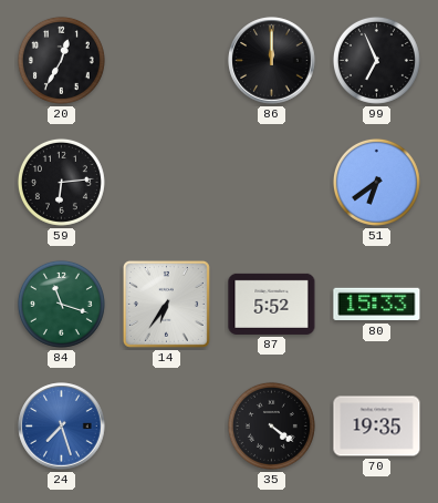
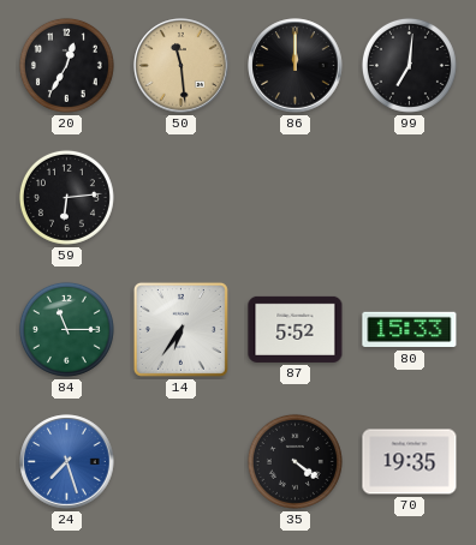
50: none -> 11:29 (182, 66)
99: 6:56 -> 7:01 (409, 65)
51: 6:39 -> none (376, 182)
84: 11:18 -> 11:15 (66, 329)
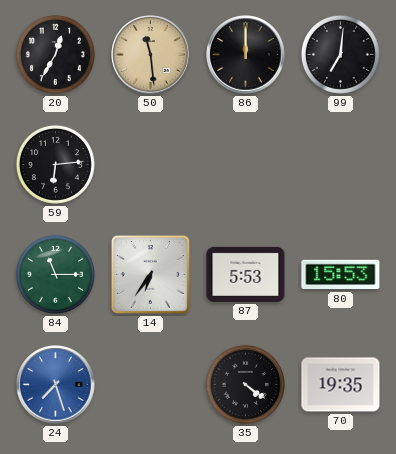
87: 5:52 -> 5:53 (246, 274)
80: 15:33 -> 15:53 (341, 275)
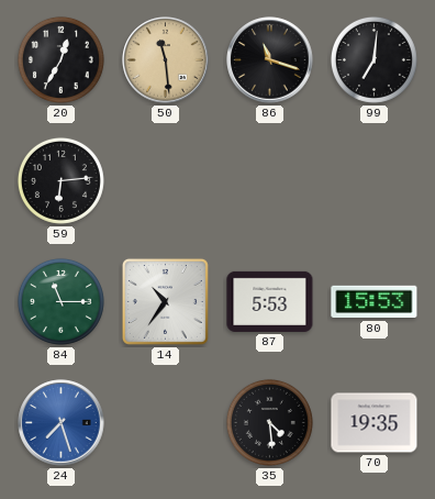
86: 12:00 -> 11:18 (270, 60)
14: 6:36 -> 10:36 (165, 301)
35: 4:21 -> 4:29 (269, 422)
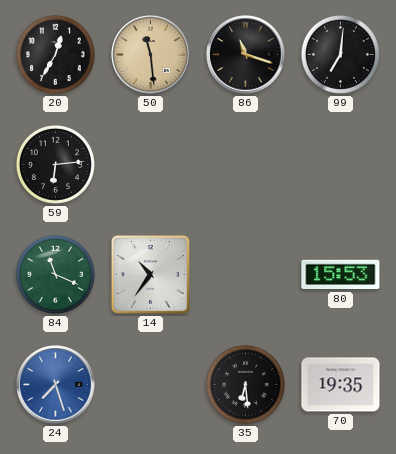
84: 11:15 -> 11:19 (55, 274)
87: 5:53 -> none (270, 301)
35: 4:29 -> 6:29 (245, 384)
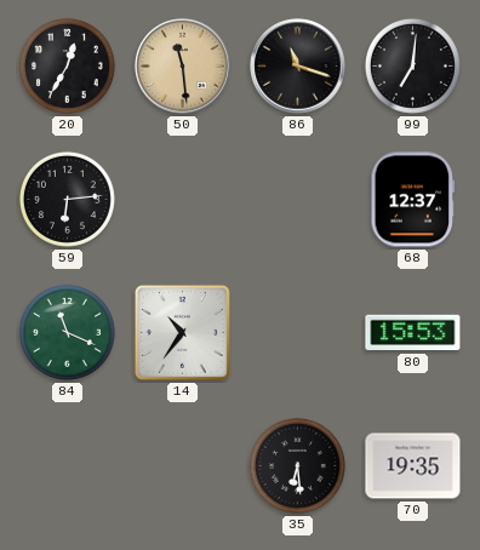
68: none -> 12:37 (413, 200)
24: 7:27 -> none (56, 385)
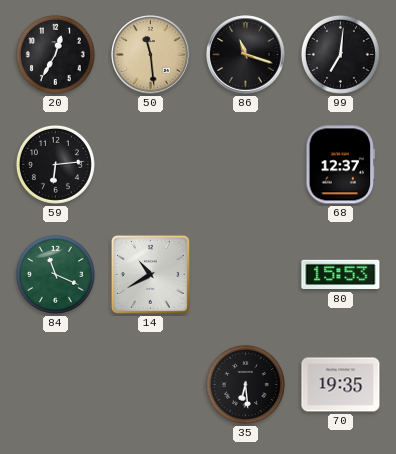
14: 10:36 -> 10:40 (150, 274)
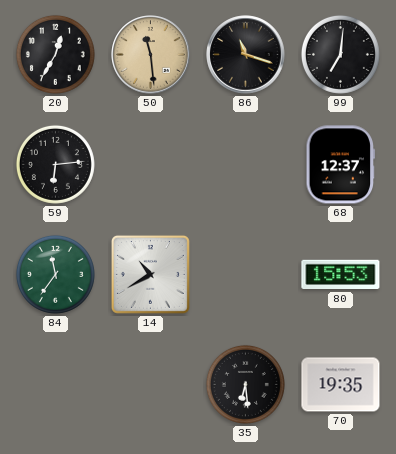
84: 11:19 -> 11:36 (55, 274)
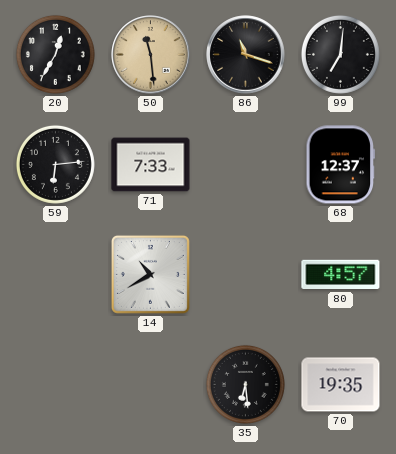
71: none -> 7:33 (151, 165)
84: 11:36 -> none (55, 274)
80: 15:53 -> 4:57 (341, 275)
